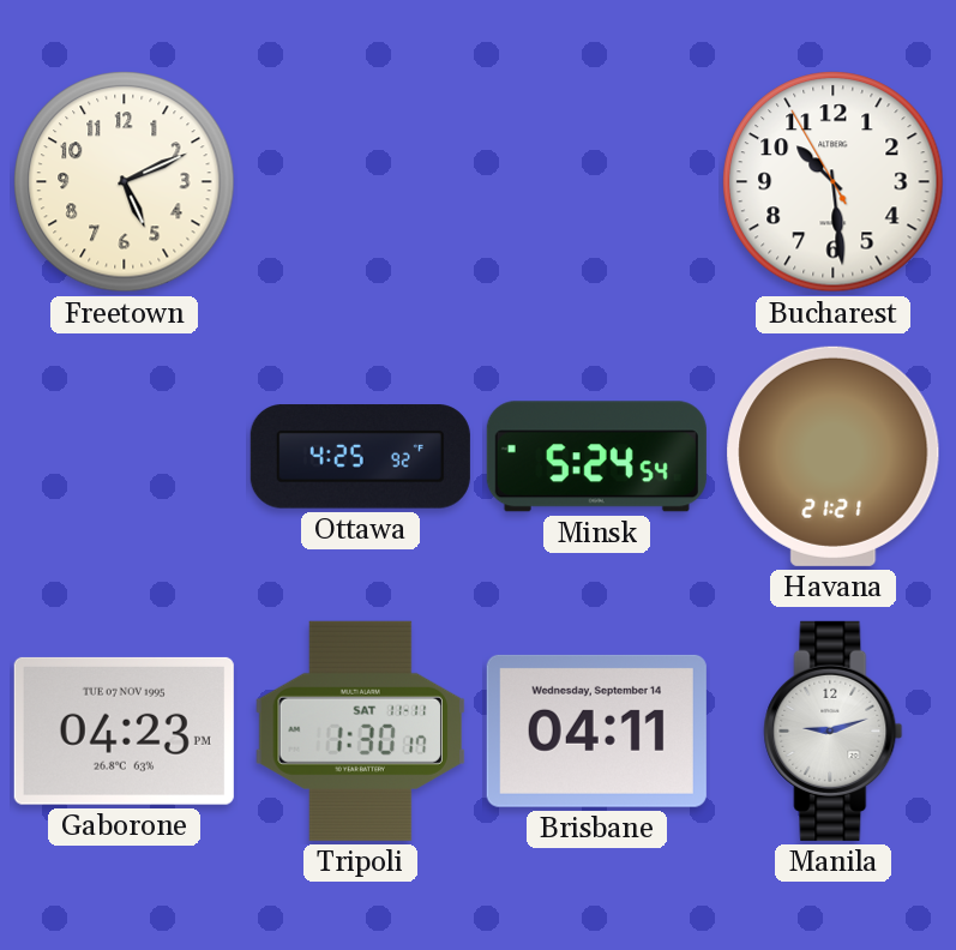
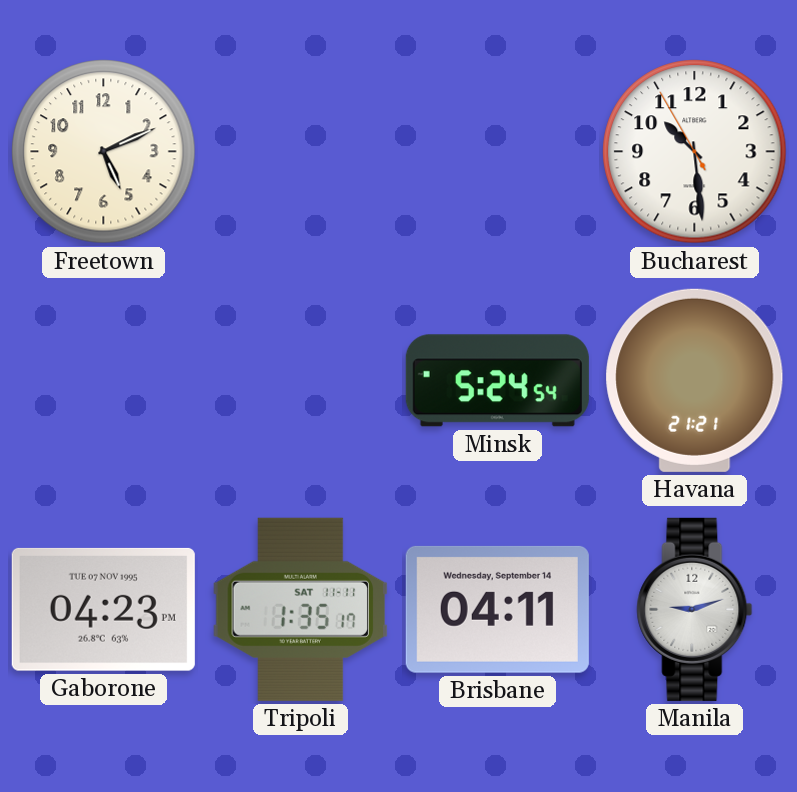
Ottawa: 4:25 -> none (360, 457)
Tripoli: 1:30 -> 1:35 (300, 609)
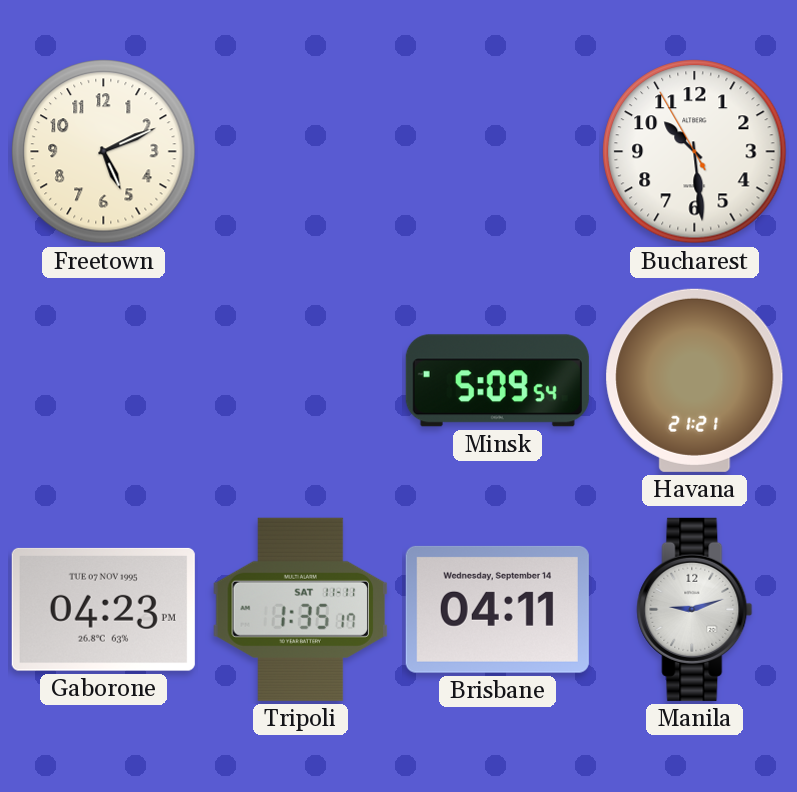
Minsk: 5:24 -> 5:09 (497, 381)
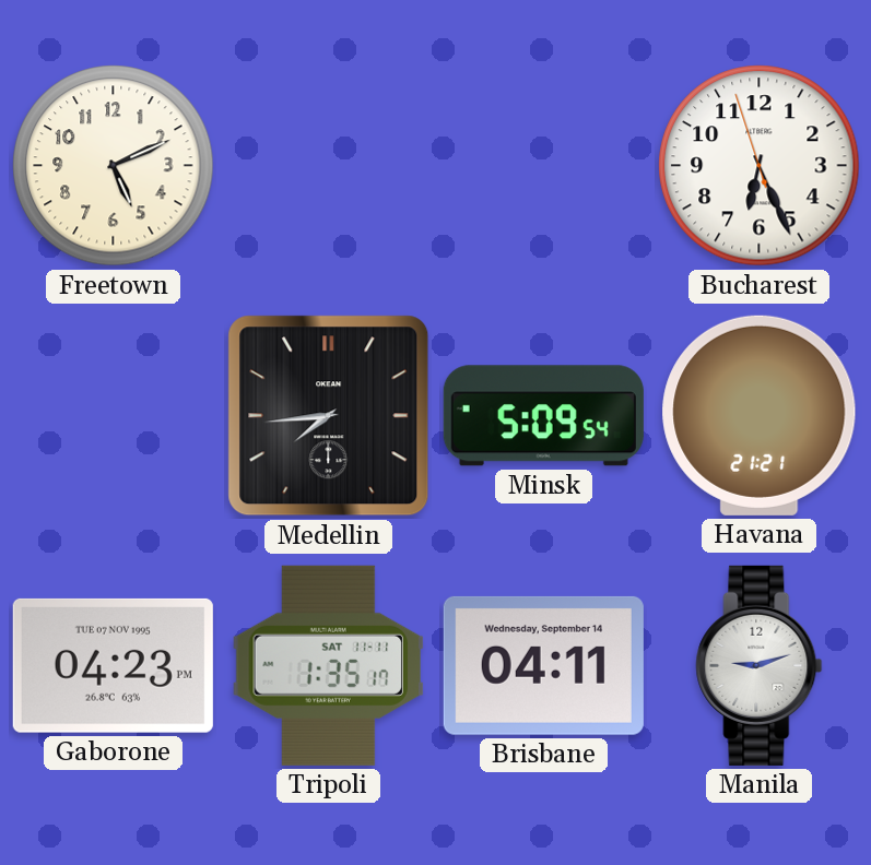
Bucharest: 10:28 -> 6:25 (760, 166)
Medellin: none -> 7:44 (329, 416)
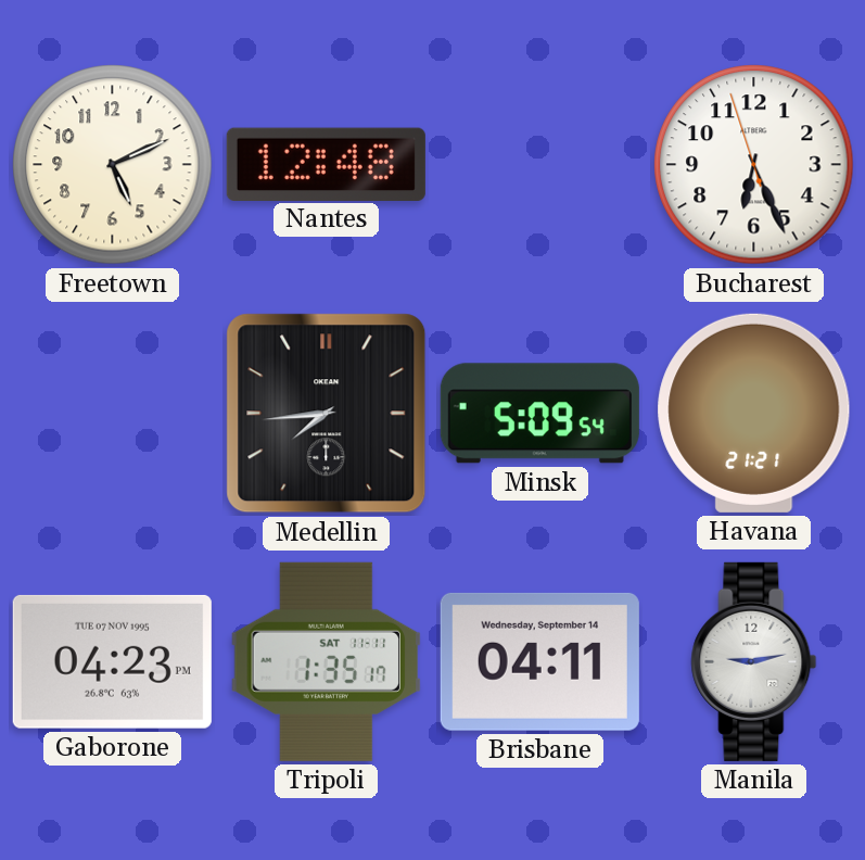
Nantes: none -> 12:48 (326, 164)
Manila: 9:12 -> 9:13 (754, 661)
